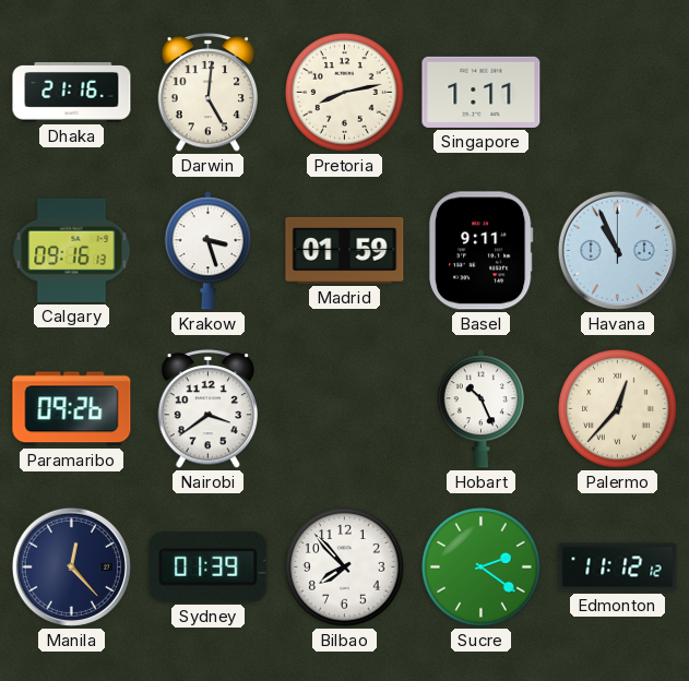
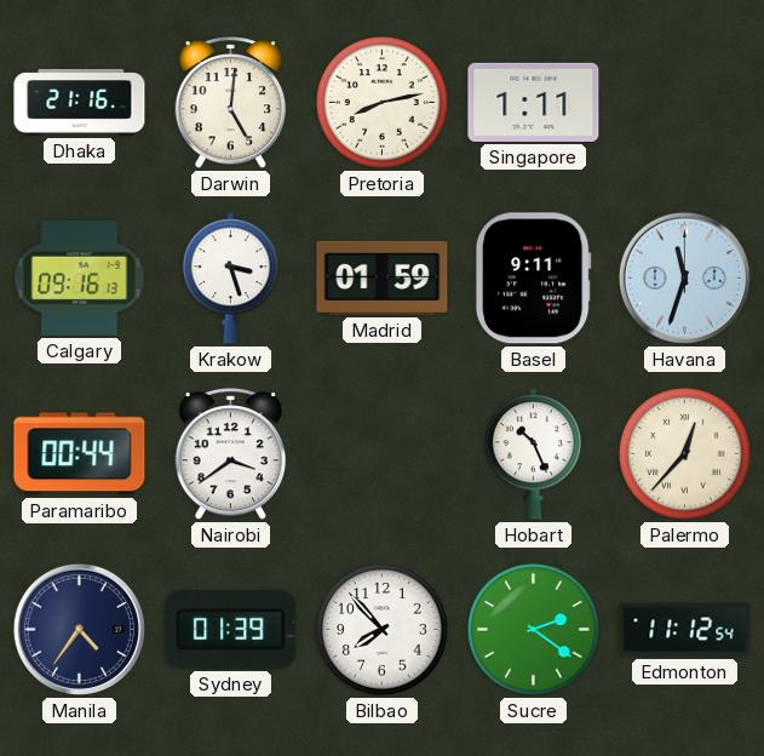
Havana: 10:56 -> 11:33 (684, 277)
Paramaribo: 09:26 -> 00:44 (80, 454)
Manila: 12:23 -> 4:36 (79, 629)
Edmonton: 11:12:12 -> 11:12:54 (685, 630)
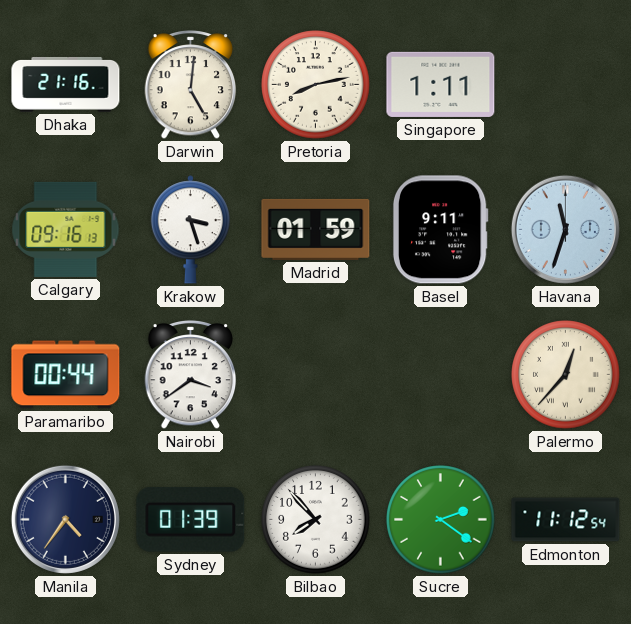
Hobart: 10:26 -> none (533, 454)
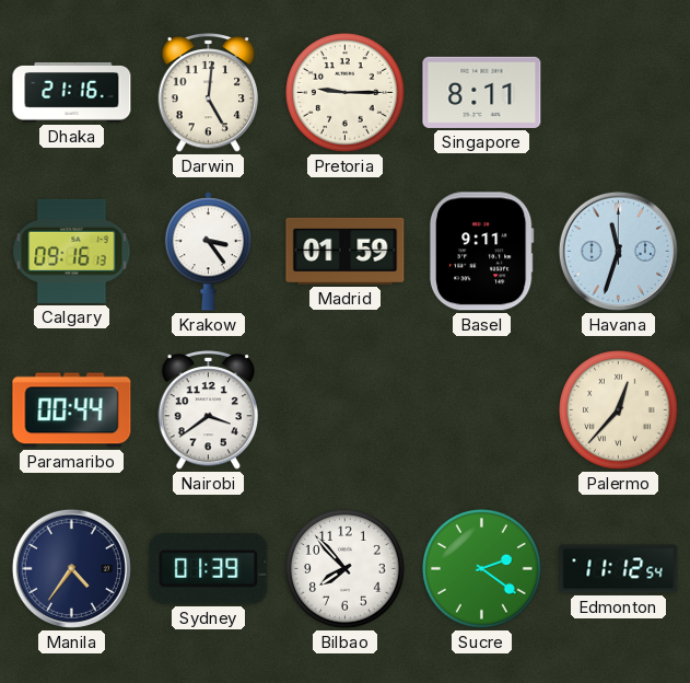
Pretoria: 8:13 -> 9:15 (346, 93)
Singapore: 1:11 -> 8:11 (482, 92)
Krakow: 3:27 -> 3:24 (208, 252)
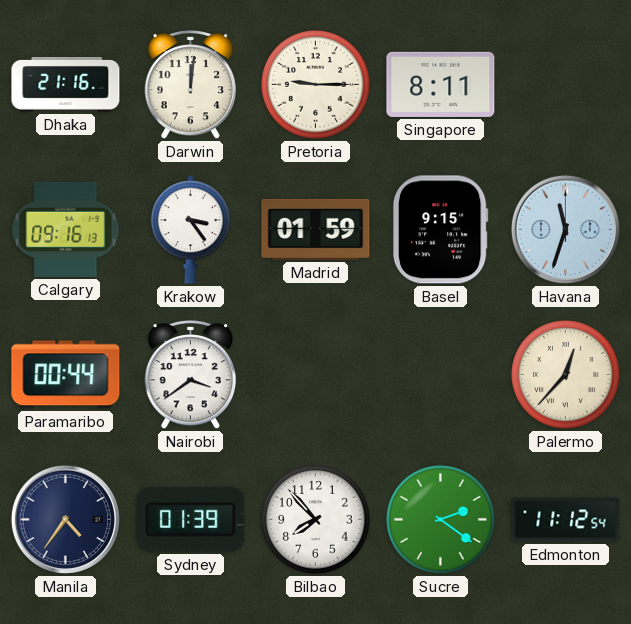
Darwin: 5:01 -> 12:01 (191, 85)
Basel: 9:11 -> 9:15 (440, 230)
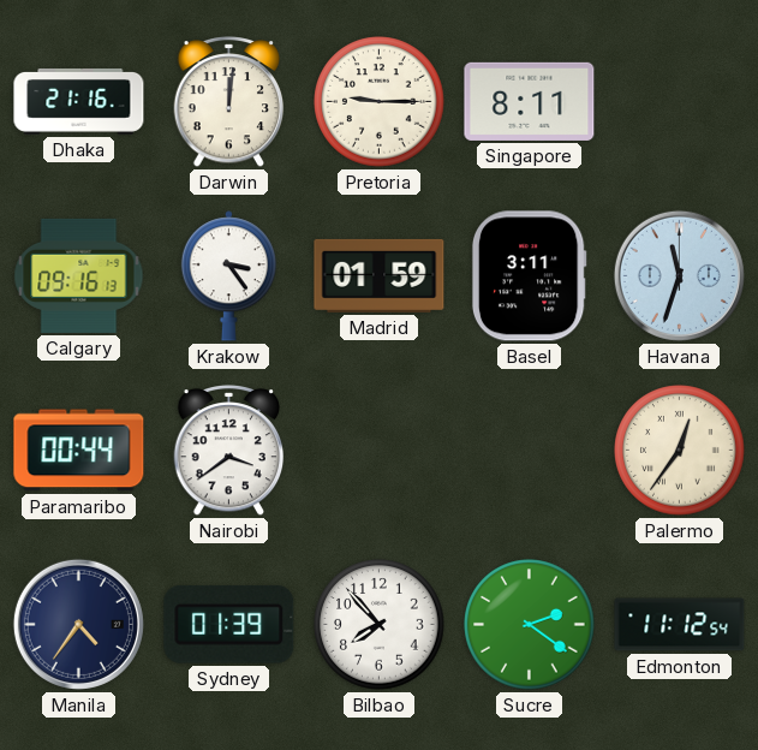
Basel: 9:15 -> 3:11 (529, 276)
Palermo: 12:37 -> 12:36 (680, 451)
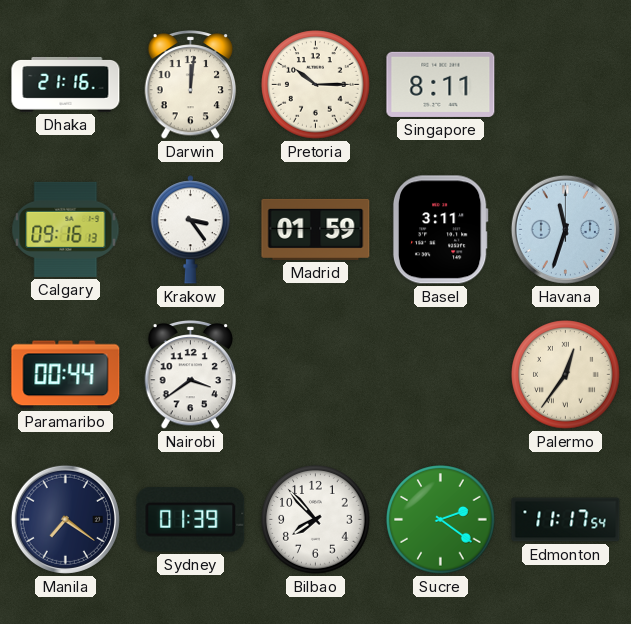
Pretoria: 9:15 -> 10:15 (316, 85)
Manila: 4:36 -> 7:21 (65, 519)
Edmonton: 11:12 -> 11:17 (566, 520)
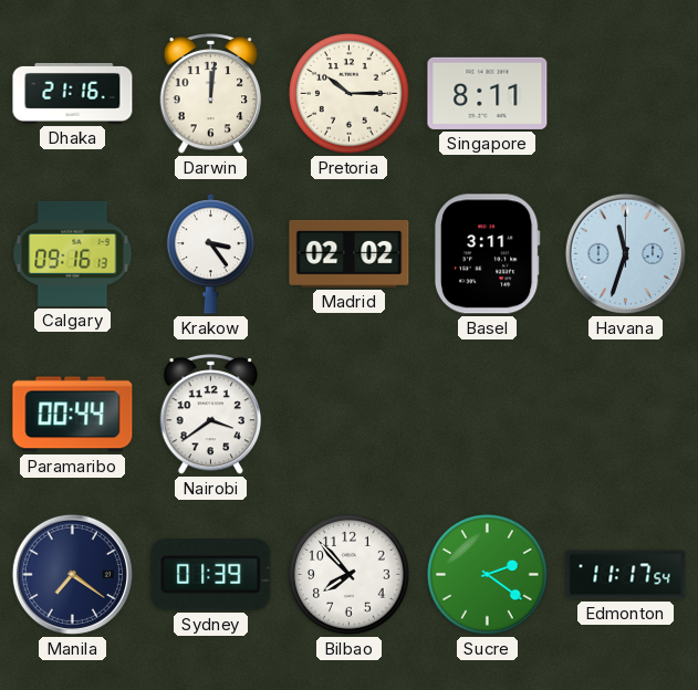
Madrid: 01:59 -> 02:02 (350, 253)
Palermo: 12:36 -> none (566, 375)
